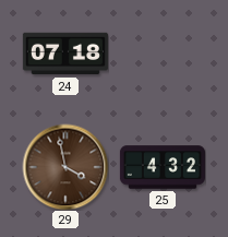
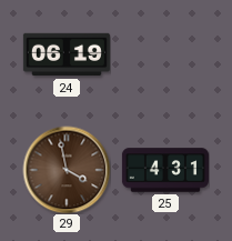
24: 07:18 -> 06:19 (67, 54)
25: 4:32 -> 4:31 (165, 170)
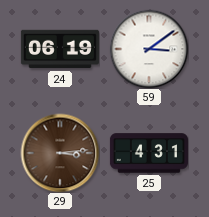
59: none -> 3:09 (149, 49)
29: 3:58 -> 3:14 (60, 153)
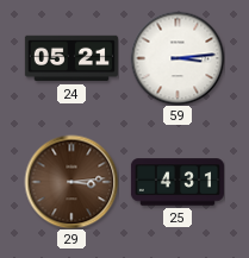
24: 06:19 -> 05:21 (71, 58)
59: 3:09 -> 3:14 (178, 58)
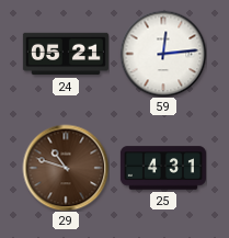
59: 3:14 -> 12:14 (163, 54)
29: 3:14 -> 10:48 (66, 168)
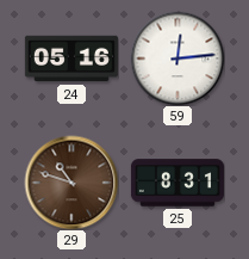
24: 05:21 -> 05:16 (71, 58)
25: 4:31 -> 8:31 (178, 183)
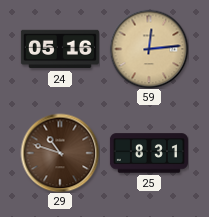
59 dial: white -> champagne (149, 49)
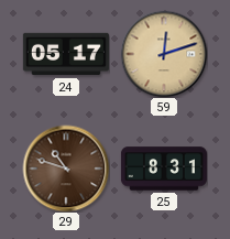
24: 05:16 -> 05:17 (66, 54)
59: 12:14 -> 12:12 (164, 54)
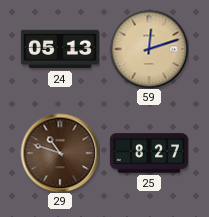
24: 05:17 -> 05:13 (60, 49)
25: 8:31 -> 8:27 (149, 153)
